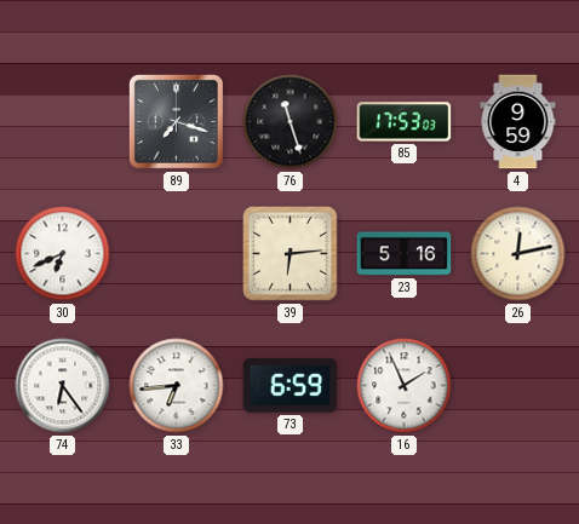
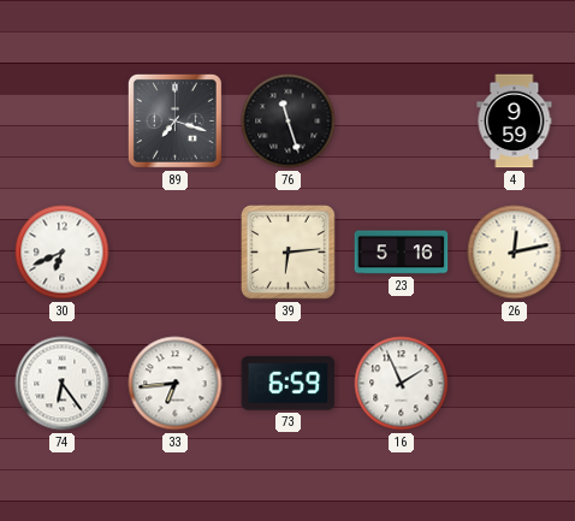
85: 17:53 -> none (405, 122)
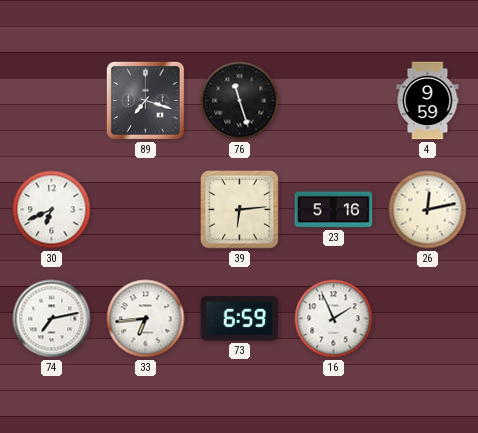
74: 6:24 -> 7:13 (52, 319)
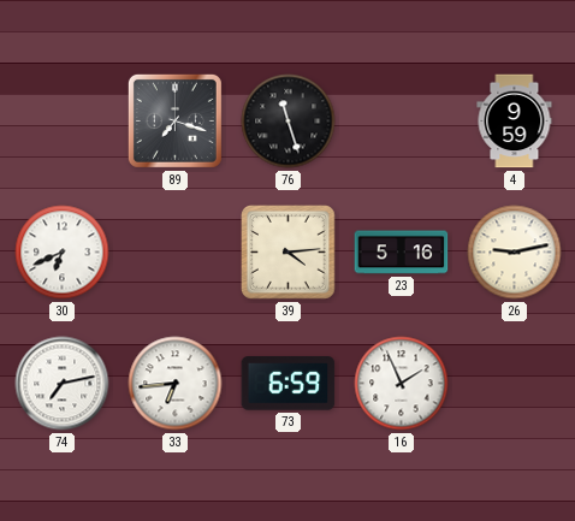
39: 6:14 -> 4:14 (289, 253)
26: 12:13 -> 9:13 (515, 253)
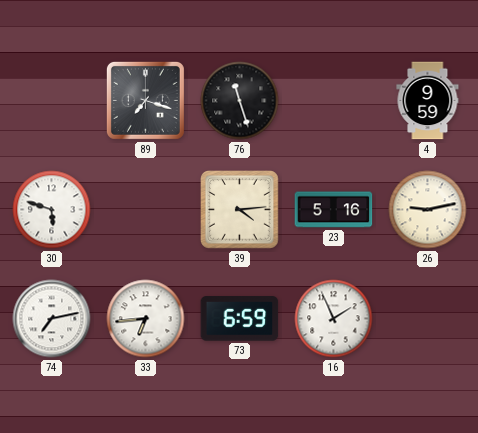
30: 6:41 -> 5:48 (52, 210)
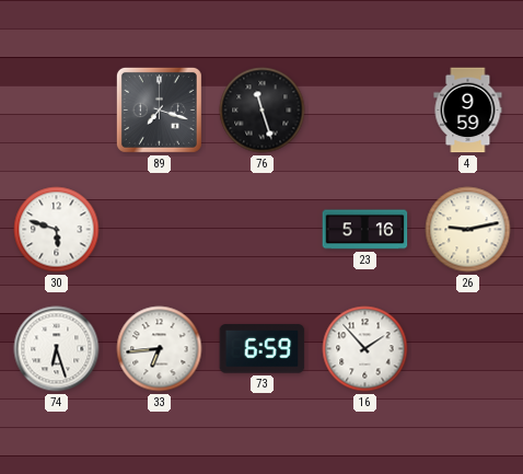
39: 4:14 -> none (240, 210)
74: 7:13 -> 6:27 (57, 349)
16: 1:56 -> 1:53 (365, 349)
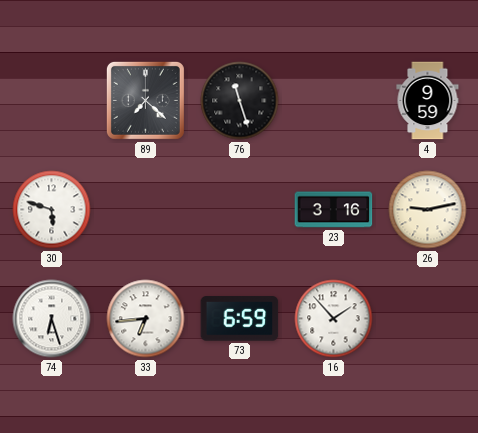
89: 7:18 -> 7:22 (145, 100)
23: 5:16 -> 3:16 (334, 210)
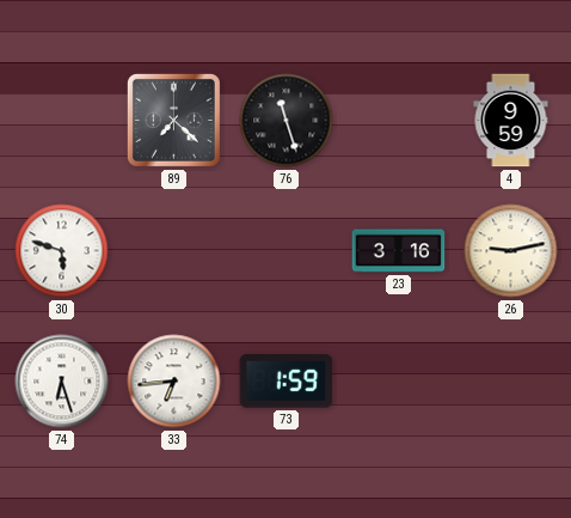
73: 6:59 -> 1:59 (287, 382)
16: 1:53 -> none (334, 319)
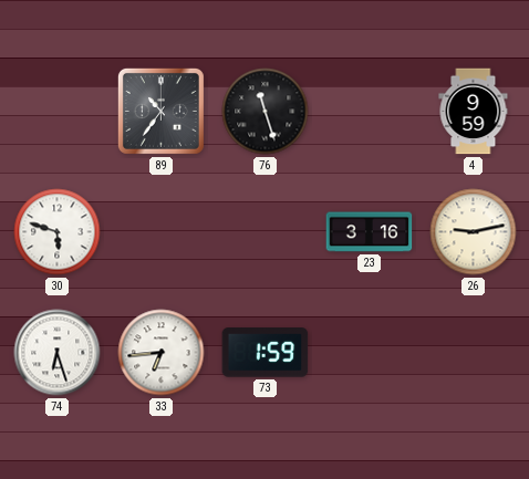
89: 7:22 -> 10:36 (160, 111)
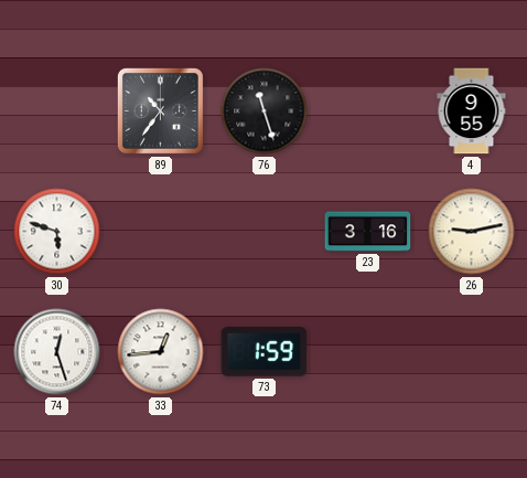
4: 9:59 -> 9:55 (472, 111)
74: 6:27 -> 12:27 (57, 352)
33: 6:44 -> 12:44 (161, 352)
